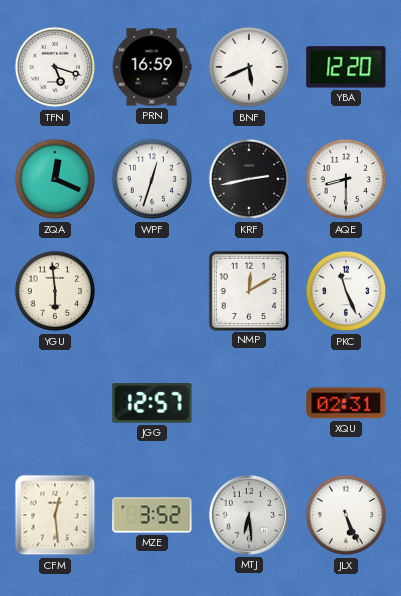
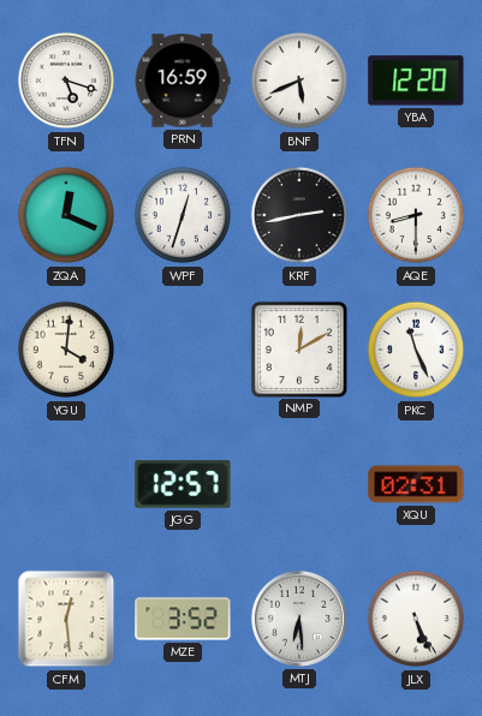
YGU: 5:59 -> 4:01 (66, 350)
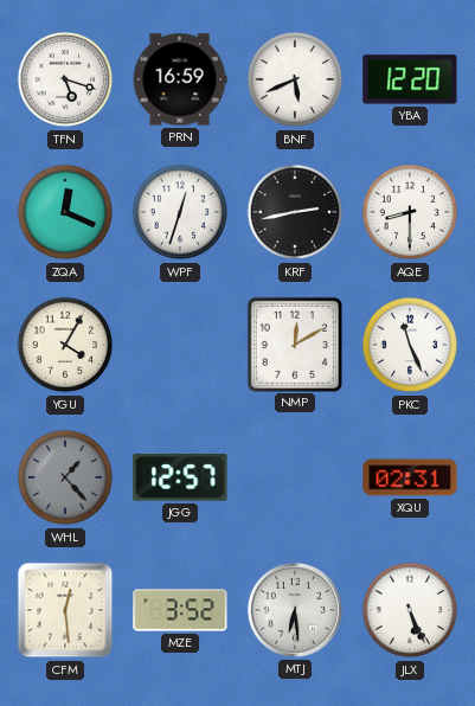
YGU: 4:01 -> 4:05 (65, 345)
WHL: none -> 1:23 (65, 477)
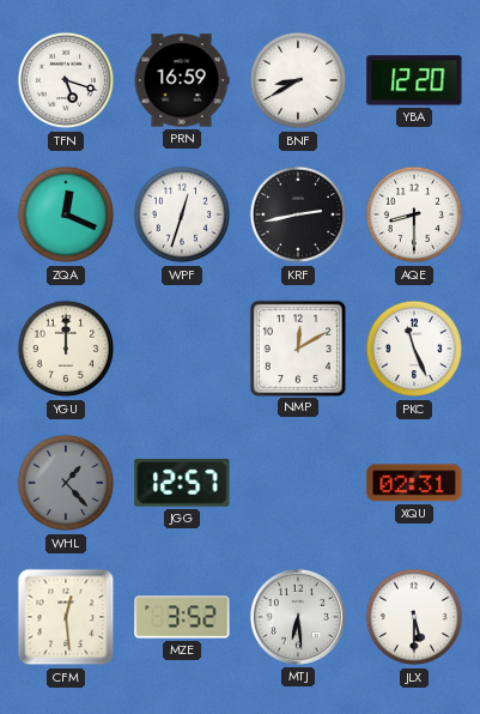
BNF: 5:41 -> 8:40 (298, 80)
YGU: 4:05 -> 12:00 (66, 349)
JLX: 5:26 -> 5:30 (414, 617)
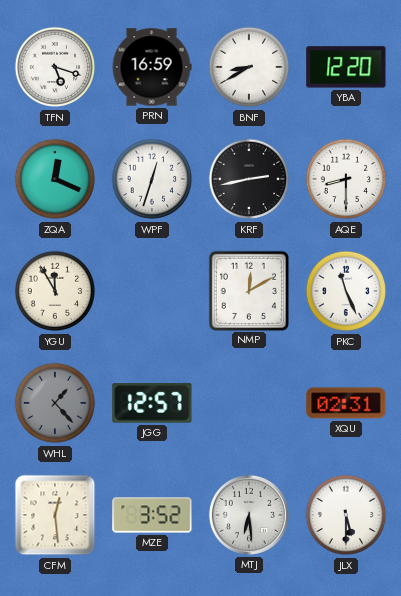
YGU: 12:00 -> 11:55 (55, 291)
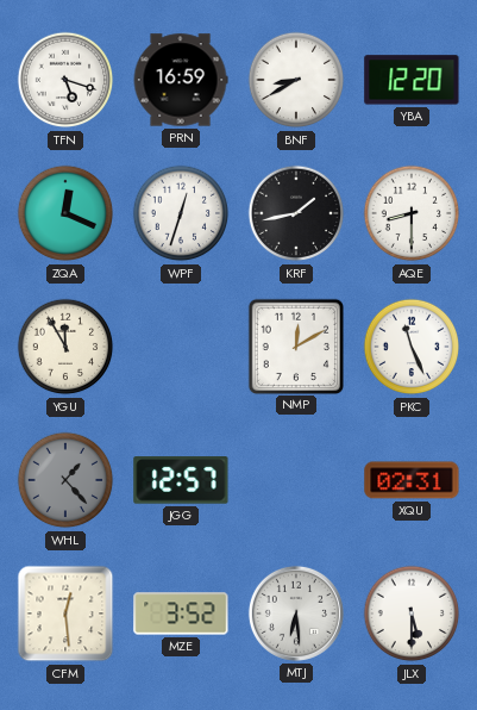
KRF: 2:43 -> 1:43 (296, 213)
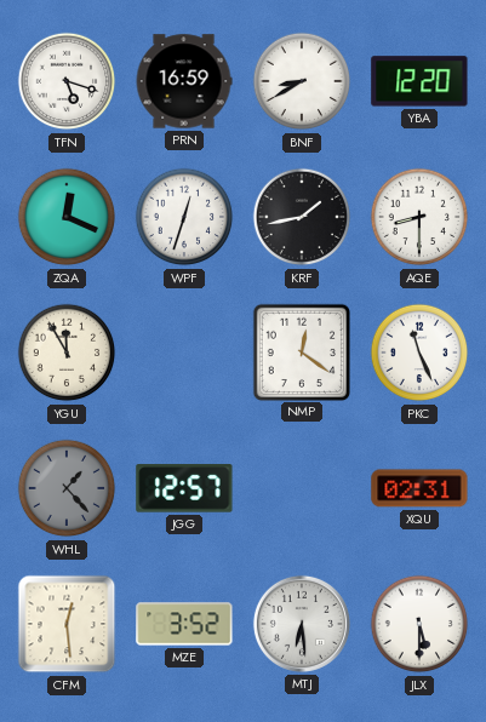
NMP: 12:10 -> 12:21 (301, 351)
